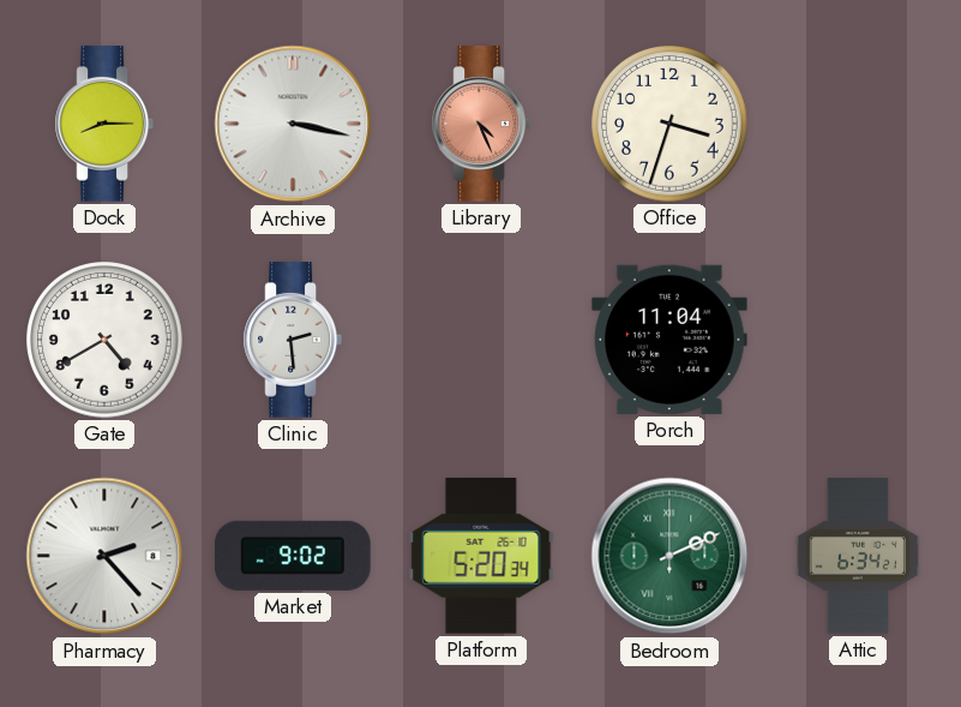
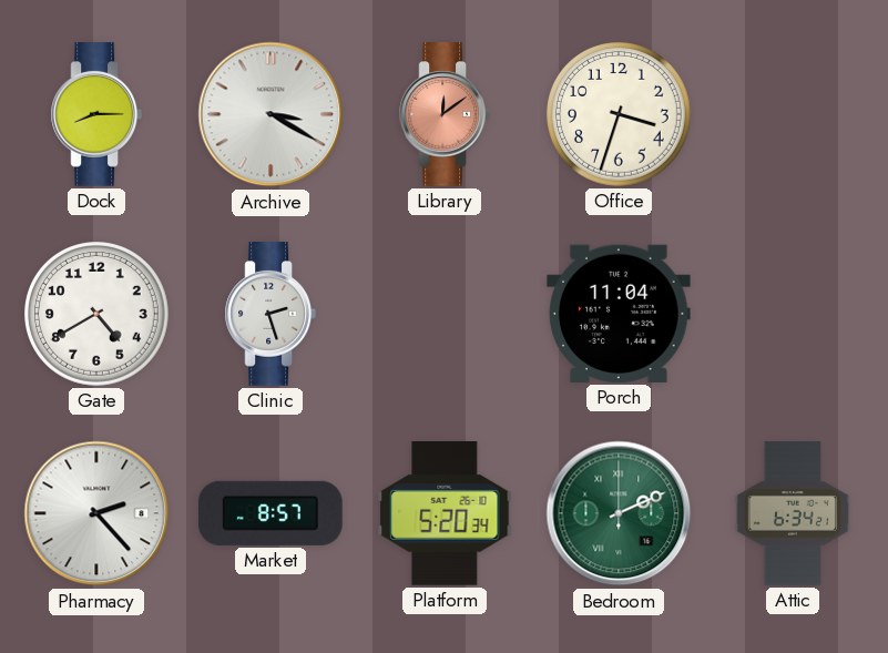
Archive: 3:17 -> 3:20 (271, 114)
Library: 4:26 -> 12:09 (443, 114)
Clinic: 2:29 -> 2:27 (269, 314)
Market: 9:02 -> 8:57 (272, 513)
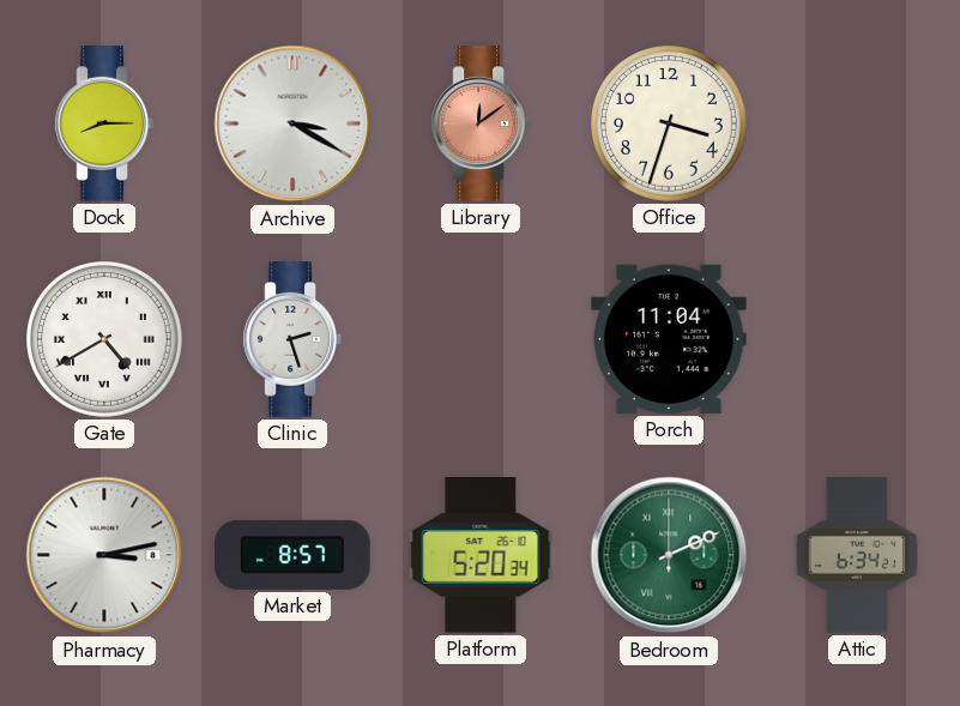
Gate numerals: Arabic -> Roman (105, 340)
Pharmacy: 2:23 -> 3:13 (104, 555)
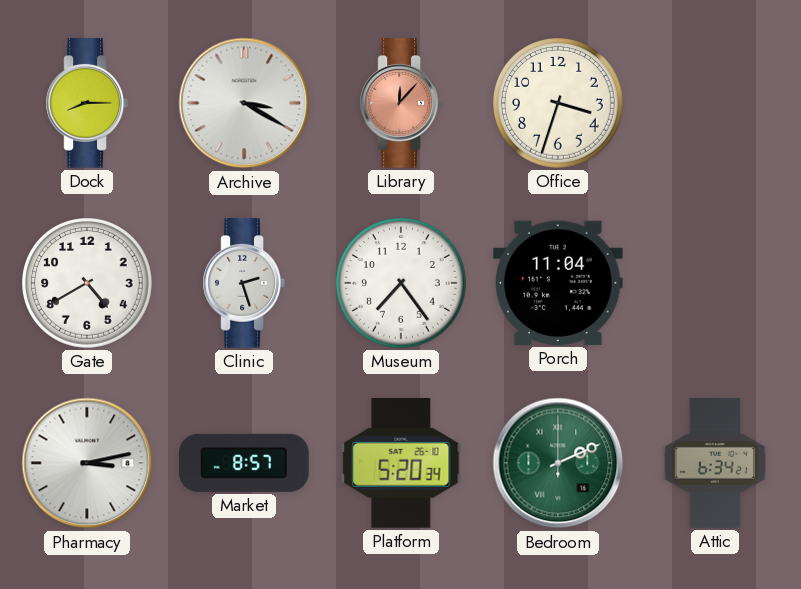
Library: 12:09 -> 12:07 (400, 103)
Gate numerals: Roman -> Arabic (88, 284)
Museum: none -> 7:24 (402, 284)
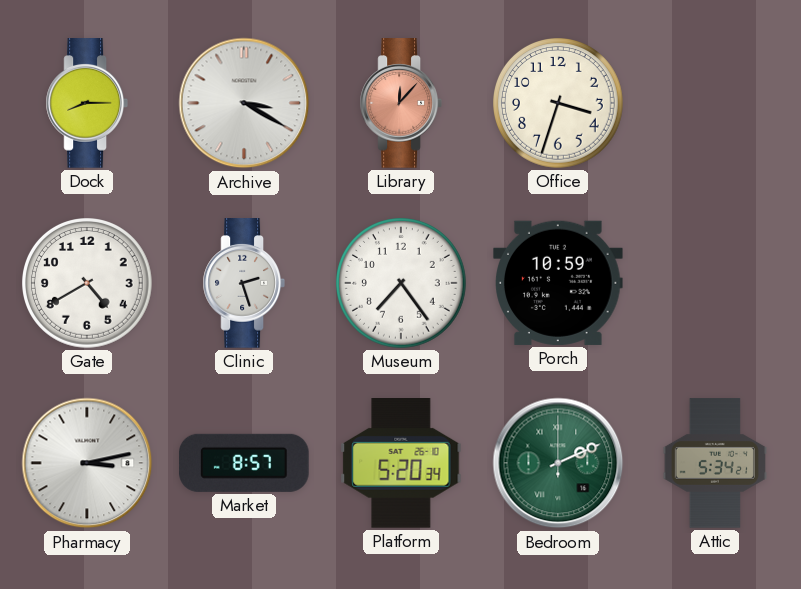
Porch: 11:04 -> 10:59 (559, 283)
Attic: 6:34 -> 5:34 (715, 463)
